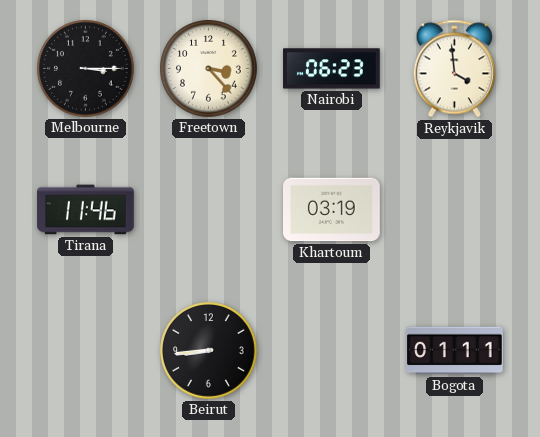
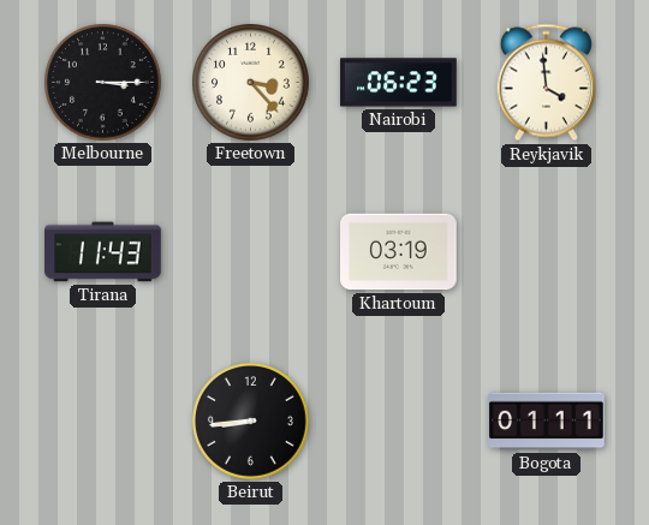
Tirana: 11:46 -> 11:43 (103, 252)
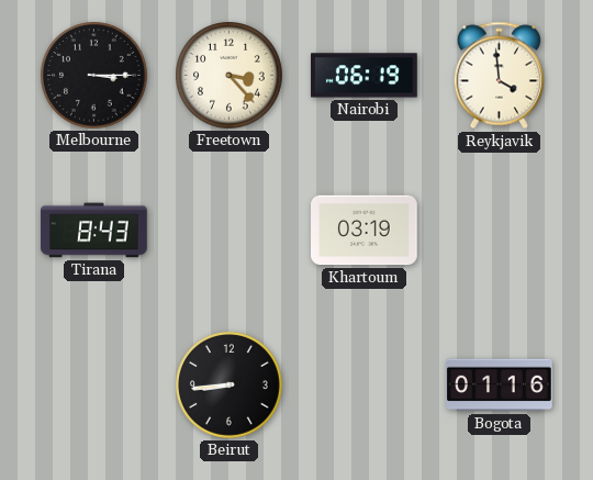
Nairobi: 06:23 -> 06:19 (365, 76)
Tirana: 11:43 -> 8:43 (94, 231)
Bogota: 01:11 -> 01:16 (500, 386)
